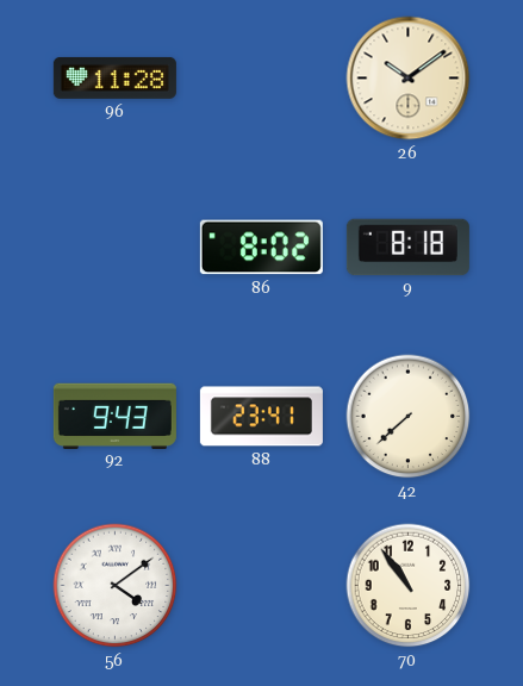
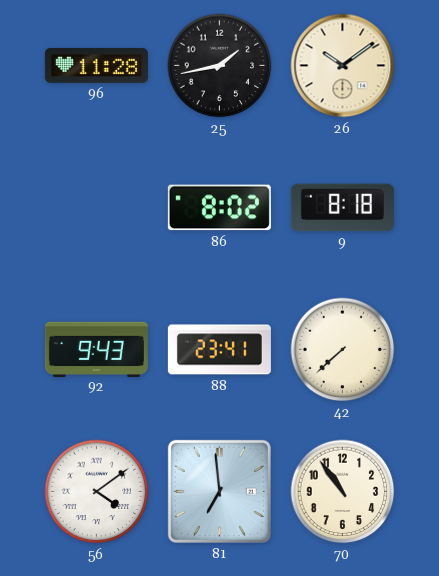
25: none -> 1:43 (220, 66)
81: none -> 6:59 (219, 491)
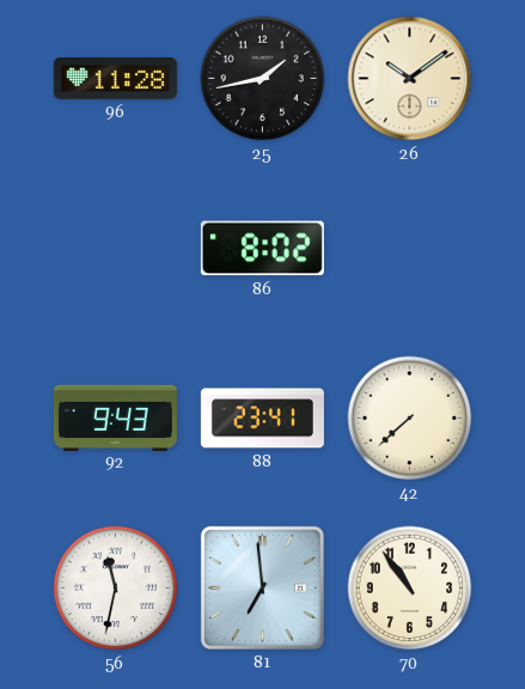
9: 8:18 -> none (342, 208)
56: 4:09 -> 11:32 (116, 589)
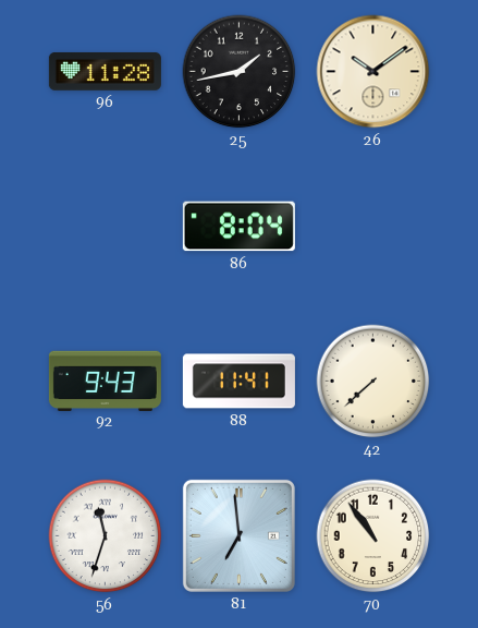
86: 8:02 -> 8:04 (238, 227)
88: 23:41 -> 11:41 (238, 382)
56: 11:32 -> 11:33 (106, 536)
